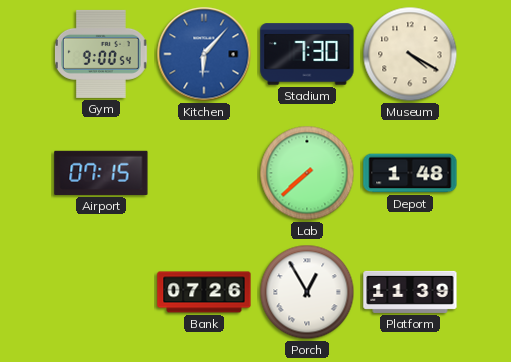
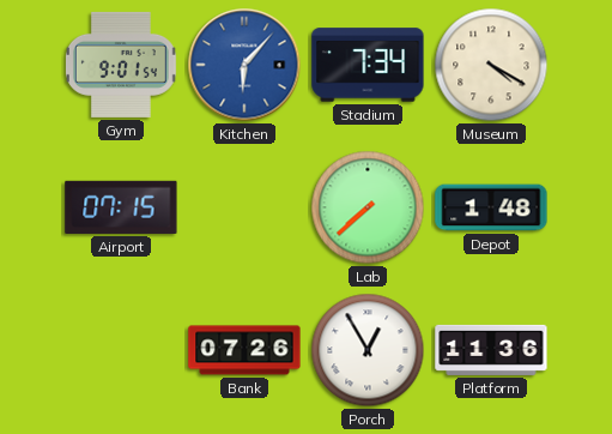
Gym: 9:00 -> 9:01 (121, 65)
Stadium: 7:30 -> 7:34 (368, 65)
Platform: 11:39 -> 11:36 (491, 350)
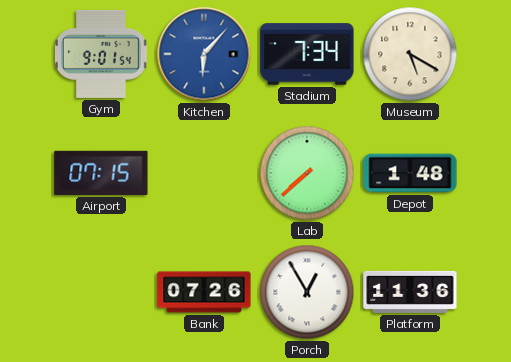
Museum: 4:20 -> 5:20 (410, 54)
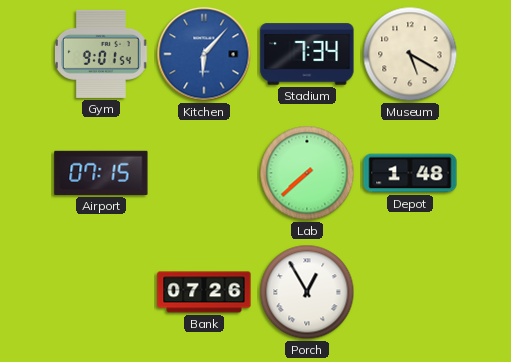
Platform: 11:36 -> none (410, 292)
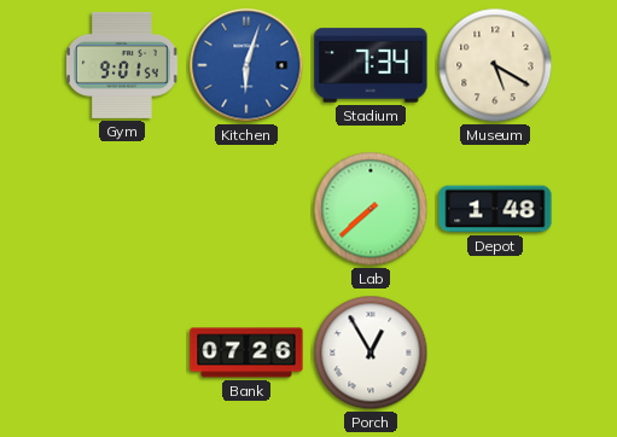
Kitchen: 6:07 -> 6:03 (246, 65)
Airport: 07:15 -> none (101, 173)
